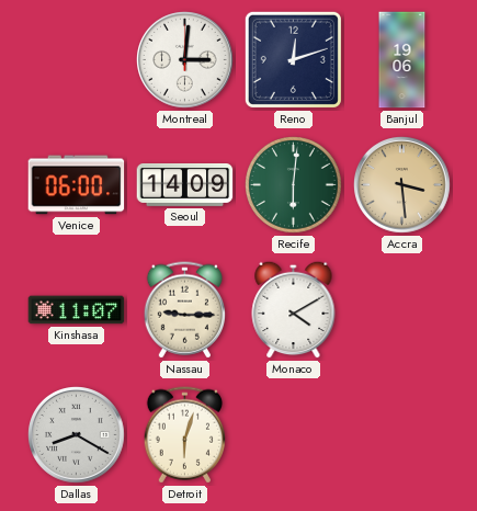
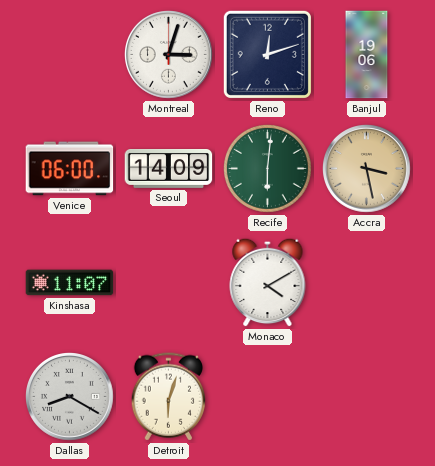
Montreal: 3:01 -> 3:03 (169, 55)
Accra: 3:29 -> 3:28 (367, 169)
Nassau: 9:15 -> none (184, 310)
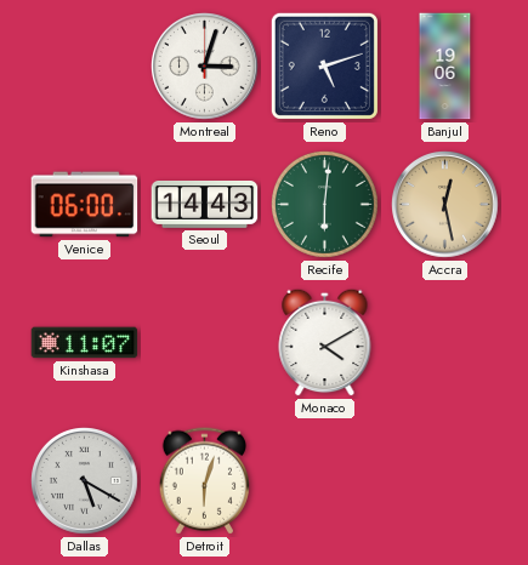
Reno: 12:12 -> 5:12 (324, 65)
Seoul: 14:09 -> 14:43 (205, 205)
Accra: 3:28 -> 12:28 (445, 205)
Dallas: 8:20 -> 5:20 (85, 481)
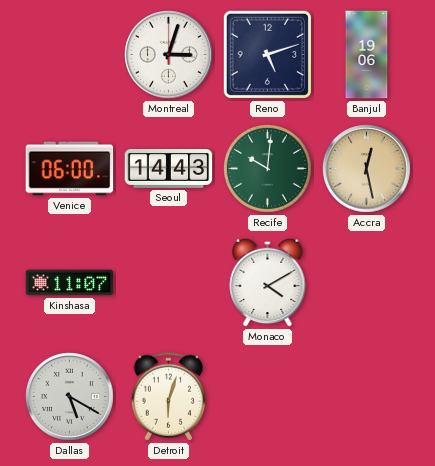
Recife: 6:01 -> 10:01 (268, 169)
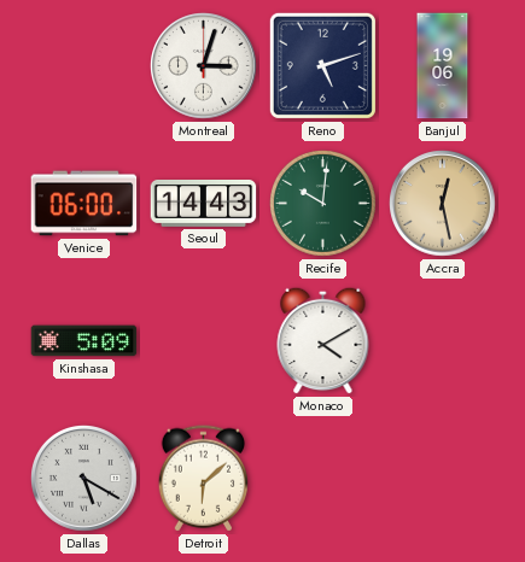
Kinshasa: 11:07 -> 5:09 (84, 341)
Detroit: 6:03 -> 6:08 (203, 479)
